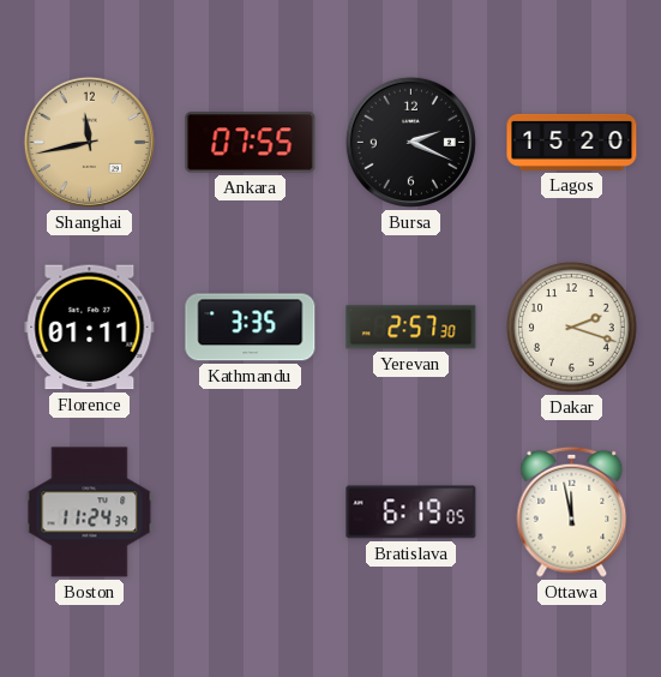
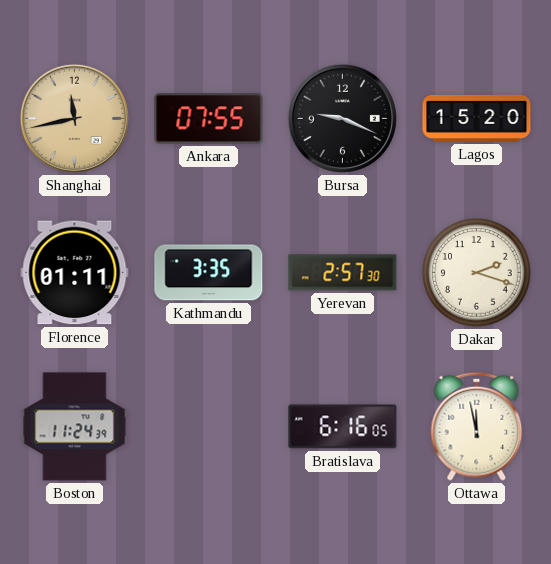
Bursa: 2:19 -> 9:19 (342, 118)
Bratislava: 6:19 -> 6:16 (343, 427)
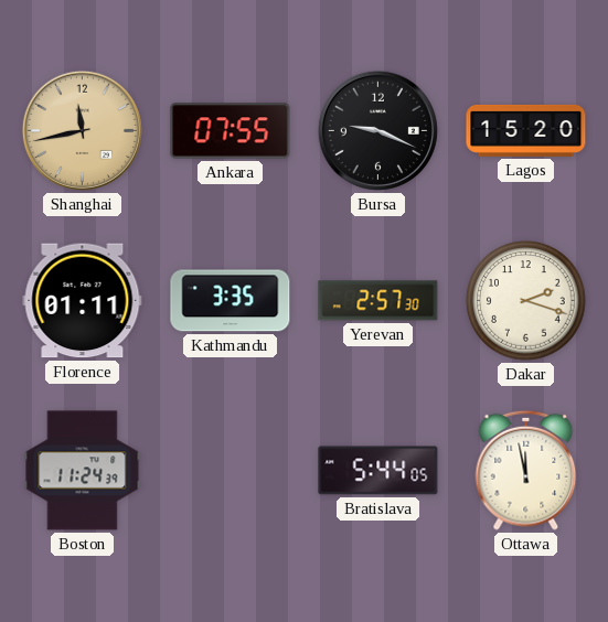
Bratislava: 6:16 -> 5:44 (378, 471)
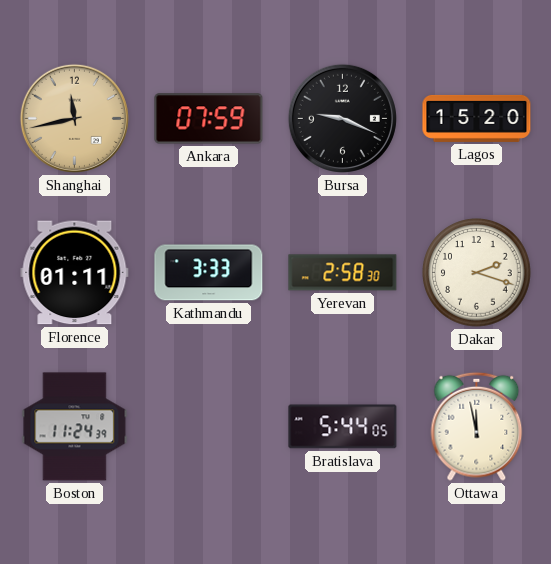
Ankara: 07:55 -> 07:59 (209, 119)
Kathmandu: 3:35 -> 3:33 (209, 273)
Yerevan: 2:57 -> 2:58 (343, 273)
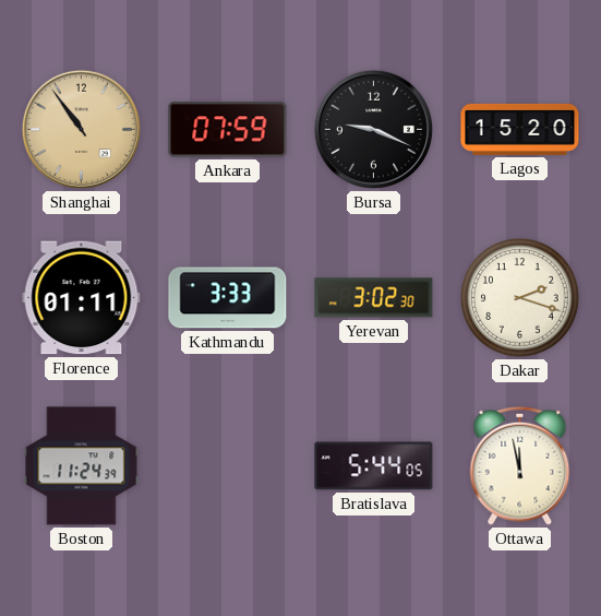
Shanghai: 11:43 -> 10:54 (81, 129)
Yerevan: 2:58 -> 3:02 (374, 298)
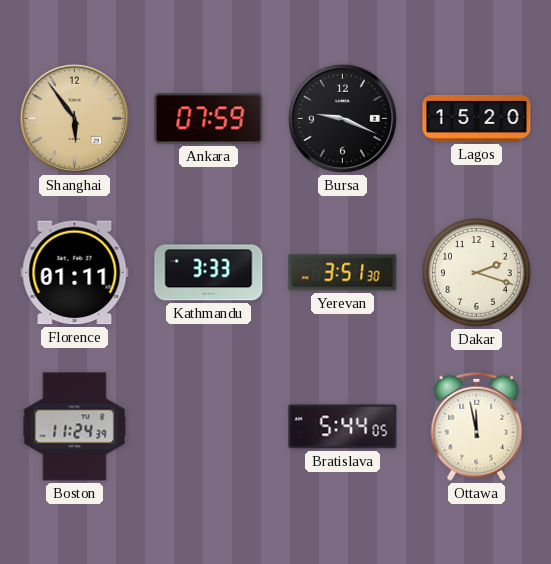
Shanghai: 10:54 -> 5:54 (74, 118)
Yerevan: 3:02 -> 3:51 (343, 273)
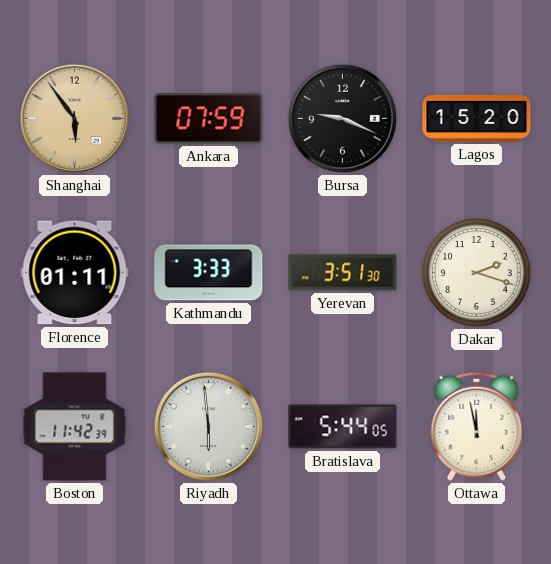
Boston: 11:24 -> 11:42 (75, 427)
Riyadh: none -> 5:59 (208, 426)
